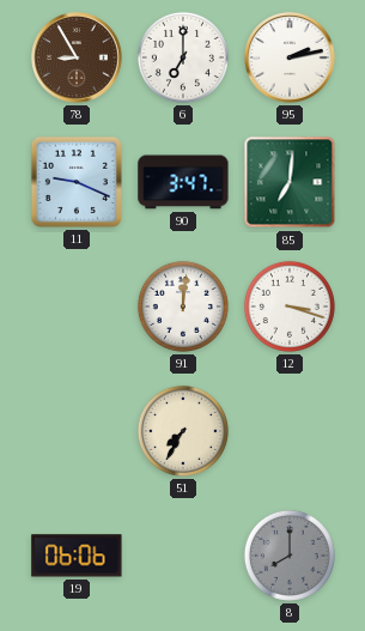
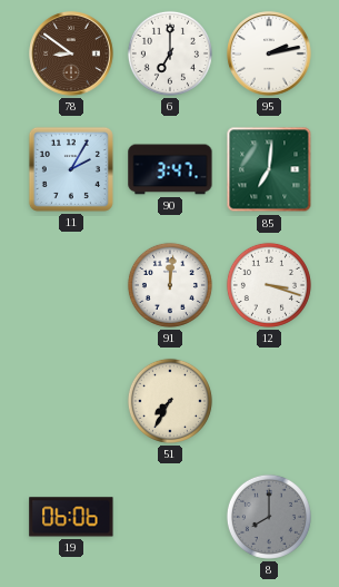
78: 8:55 -> 8:51 (71, 53)
11: 9:19 -> 2:05 (71, 169)
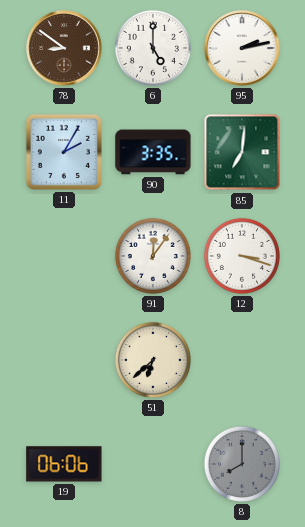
6: 7:00 -> 5:00 (153, 48)
90: 3:47 -> 3:35 (153, 152)
91: 12:01 -> 12:06 (153, 256)
51: 7:35 -> 6:38 (153, 360)
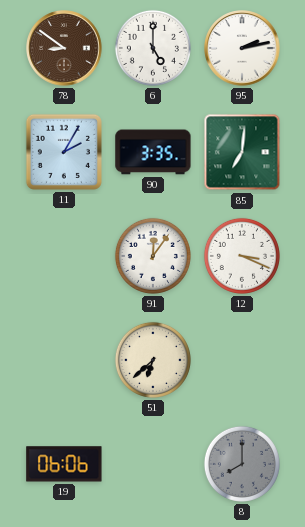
12: 3:18 -> 3:19 (242, 256)
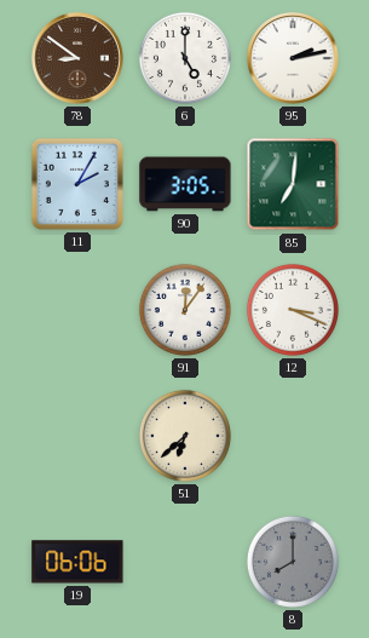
90: 3:35 -> 3:05 (185, 184)
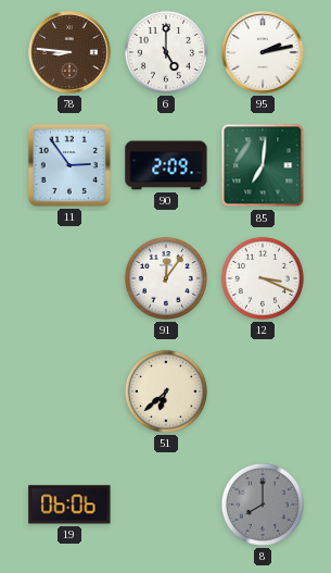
78: 8:51 -> 8:46 (69, 52)
11: 2:05 -> 2:54 (69, 165)
90: 3:05 -> 2:09 (166, 165)
